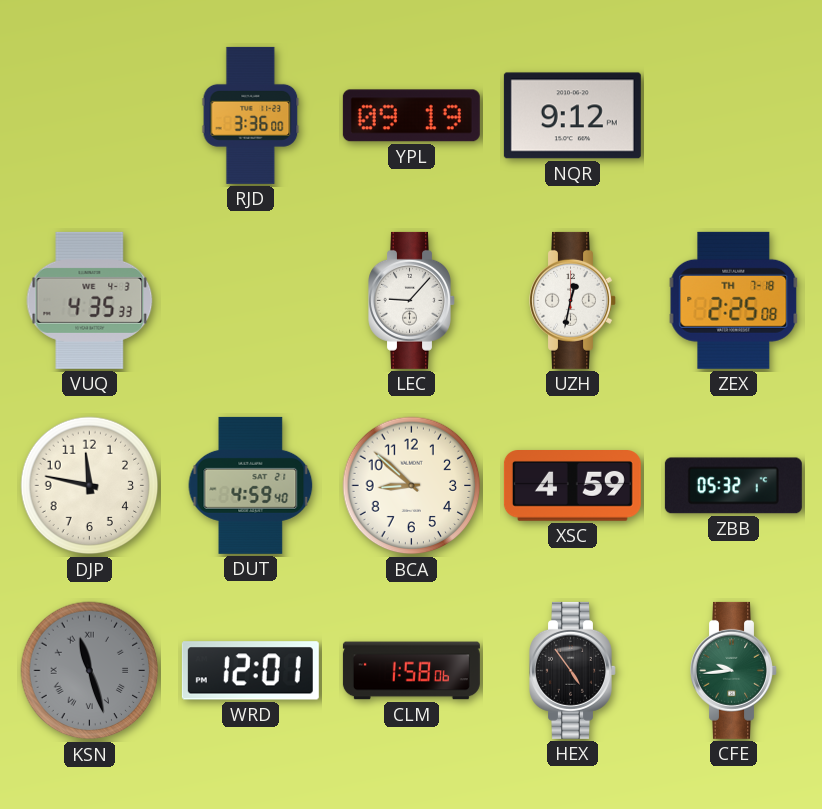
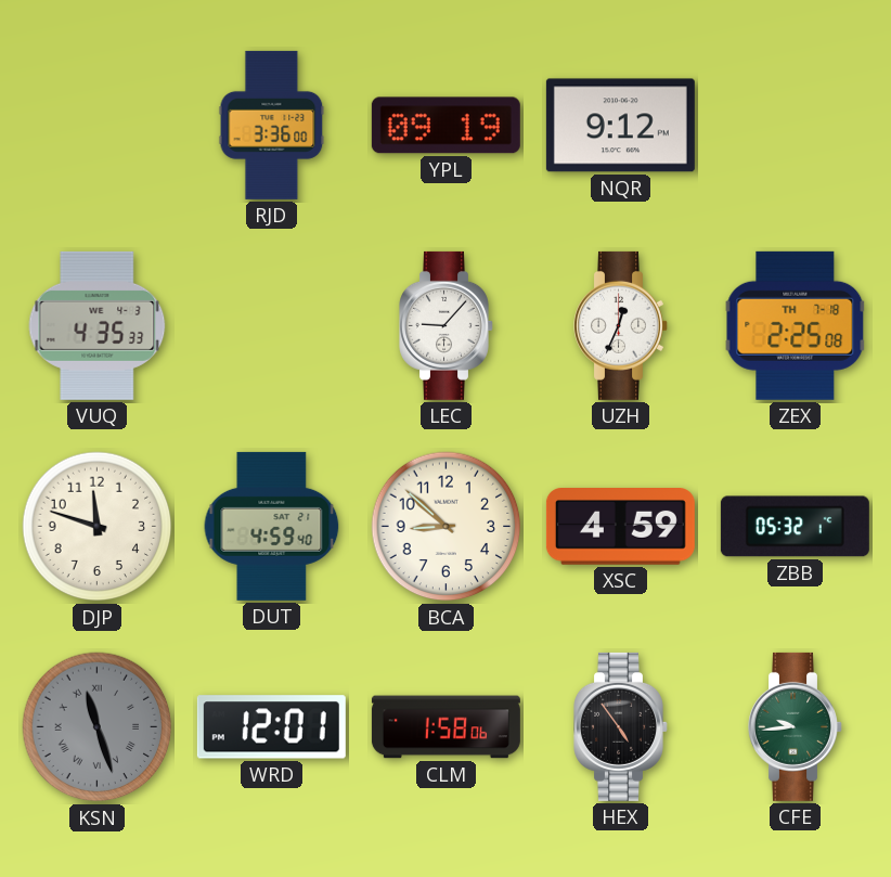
UZH: 12:32 -> 12:34 (621, 325)
DJP: 11:47 -> 11:48 (98, 527)
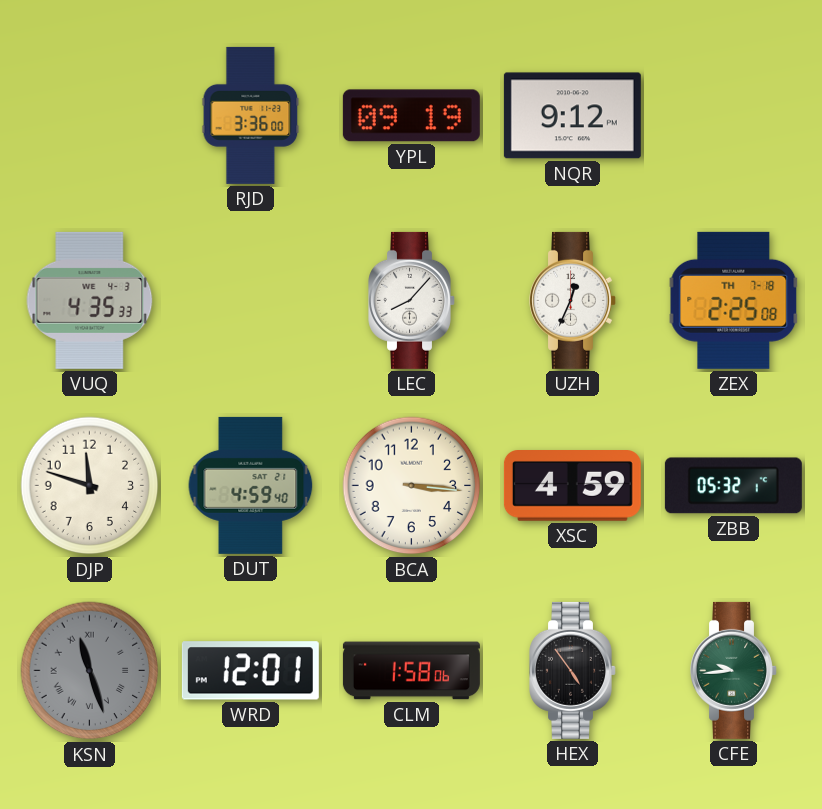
LEC: 9:07 -> 8:07 (412, 300)
BCA: 8:52 -> 3:16 (412, 486)
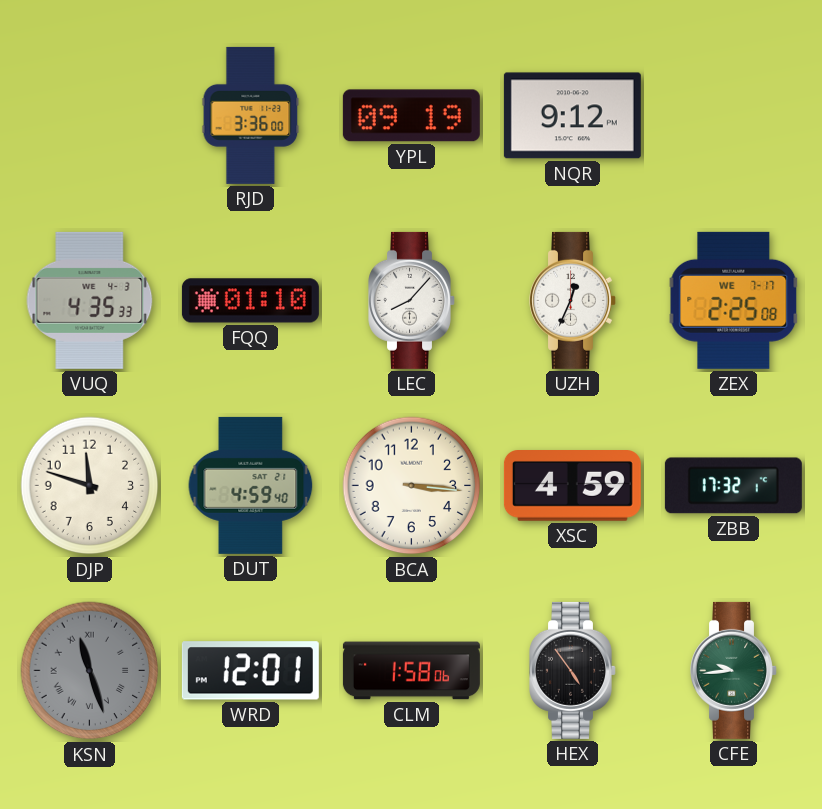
FQQ: none -> 01:10 (250, 301)
ZEX date: TH 7-18 -> WE 7-17 (734, 300)
ZBB: 05:32 -> 17:32 (733, 486)
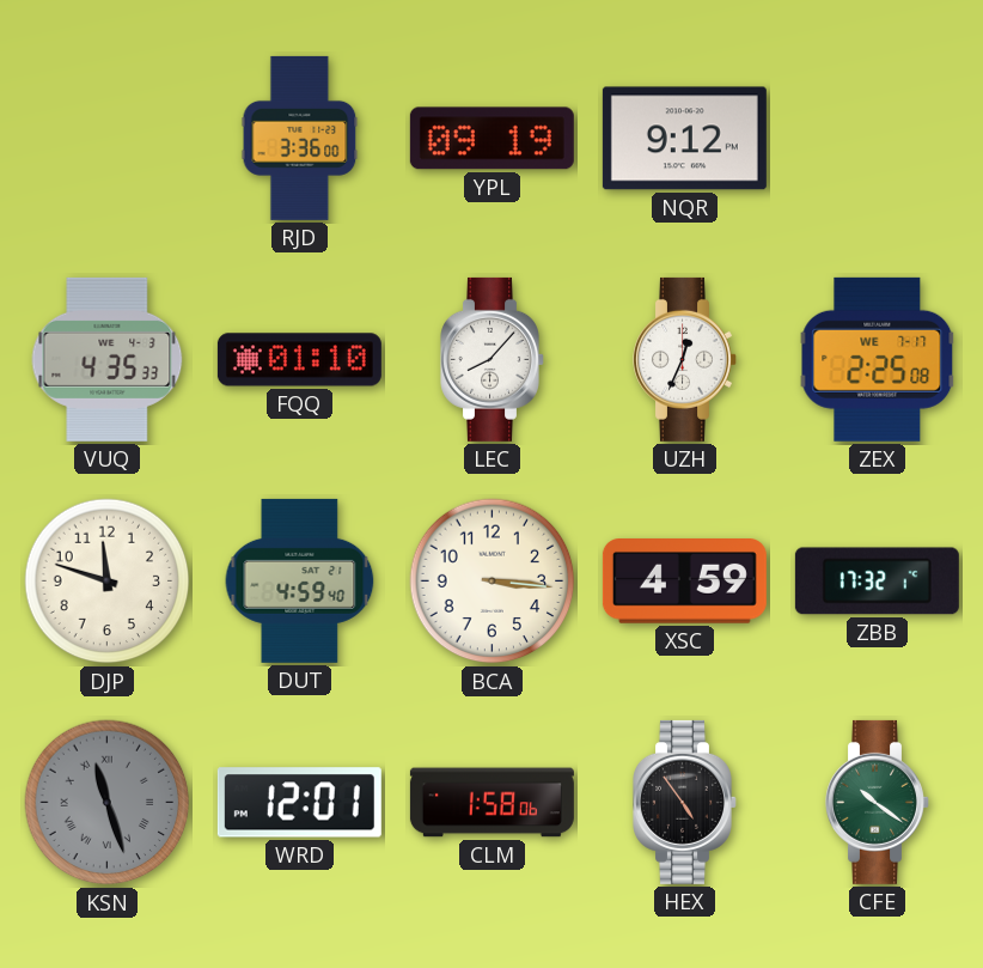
CFE: 9:44 -> 10:21 (878, 802)
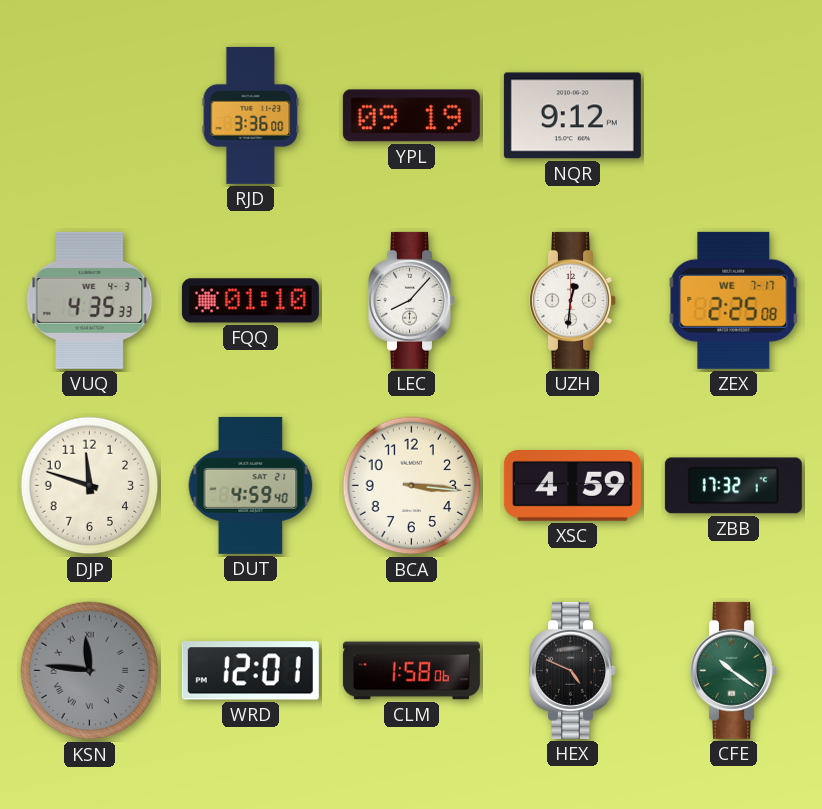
UZH: 12:34 -> 12:31 (573, 300)
KSN: 11:27 -> 11:46 (90, 671)
HEX: 4:54 -> 4:49 (573, 670)
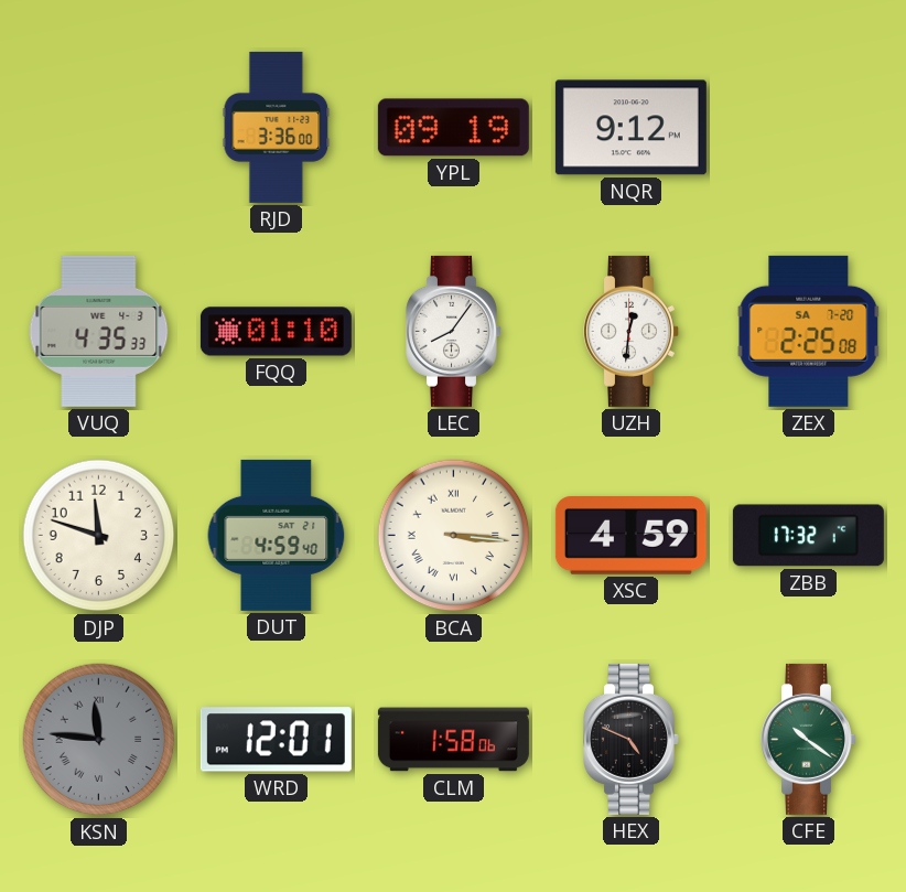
LEC: 8:07 -> 8:06 (454, 331)
ZEX date: WE 7-17 -> SA 7-20 (809, 331)
BCA numerals: Arabic -> Roman (454, 536)
